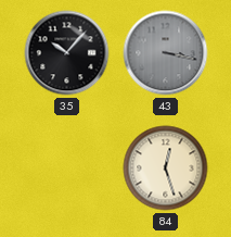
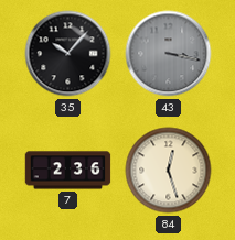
7: none -> 2:36 (68, 171)
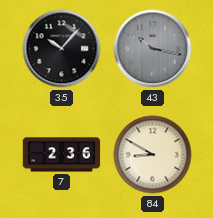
43: 3:17 -> 10:17 (153, 49)
84: 12:27 -> 8:50 (153, 155)
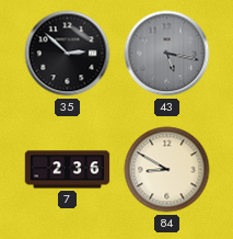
35: 10:07 -> 2:52 (68, 54)
43: 10:17 -> 5:17 (167, 54)
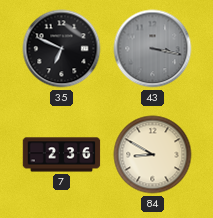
35: 2:52 -> 6:49 (62, 49)
43: 5:17 -> 3:17 (153, 49)
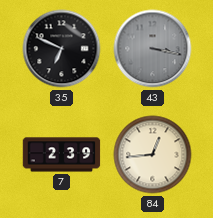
7: 2:36 -> 2:39 (62, 155)
84: 8:50 -> 12:44 (153, 155)
